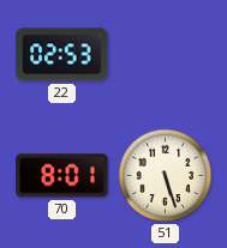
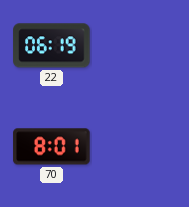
22: 02:53 -> 06:19 (52, 46)
51: 5:27 -> none (166, 176)
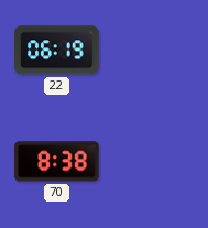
70: 8:01 -> 8:38 (57, 162)
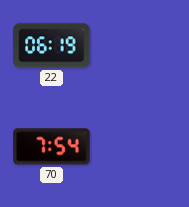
70: 8:38 -> 7:54 (52, 147)
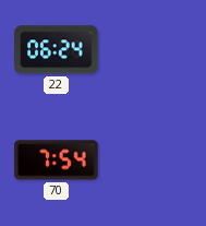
22: 06:19 -> 06:24 (57, 50)
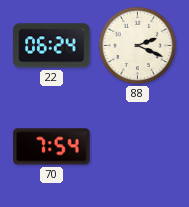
88: none -> 2:19 (138, 46)
